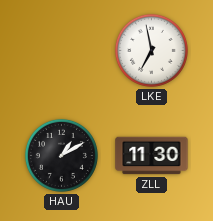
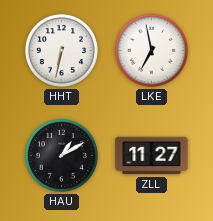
HHT: none -> 6:32 (61, 50)
ZLL: 11:30 -> 11:27 (152, 156)
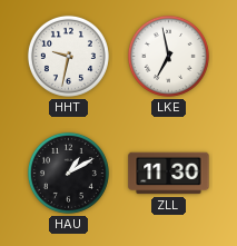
HHT: 6:32 -> 9:32 (68, 56)
ZLL: 11:27 -> 11:30 (169, 174)
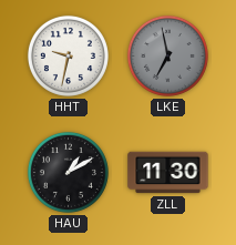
LKE dial: white -> grey (167, 55)
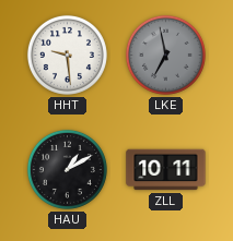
HHT: 9:32 -> 9:29 (67, 55)
ZLL: 11:30 -> 10:11 (166, 170)
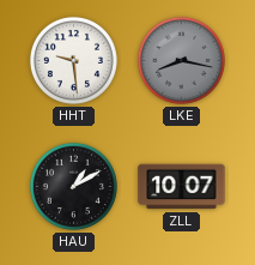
LKE: 6:58 -> 8:17 (181, 60)
ZLL: 10:11 -> 10:07 (182, 187)
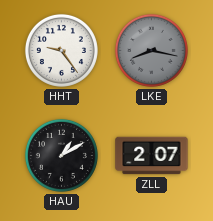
HHT: 9:29 -> 9:24 (61, 50)
ZLL: 10:07 -> 2:07 (152, 156)
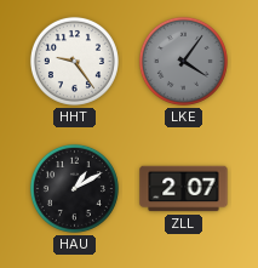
LKE: 8:17 -> 4:06 (183, 61)
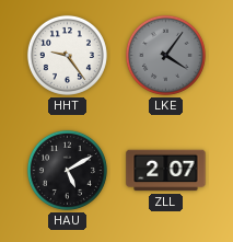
HAU: 1:10 -> 5:10 (67, 170)
